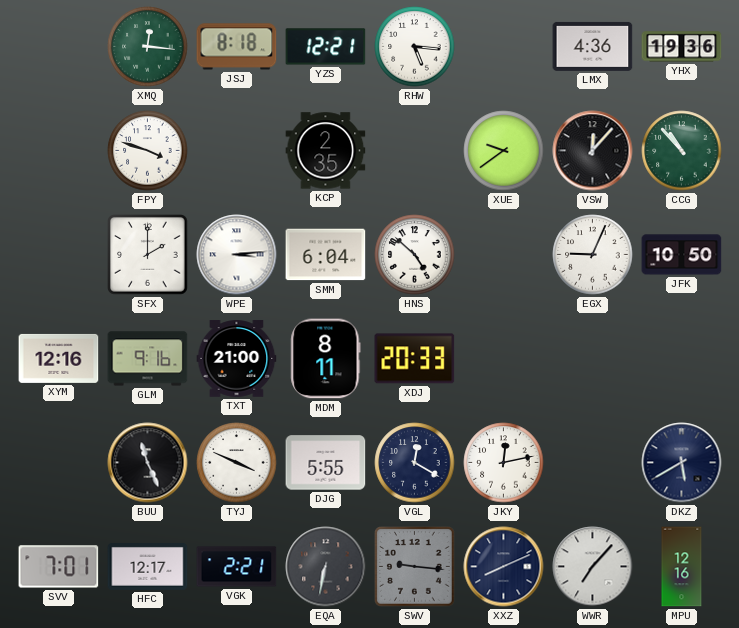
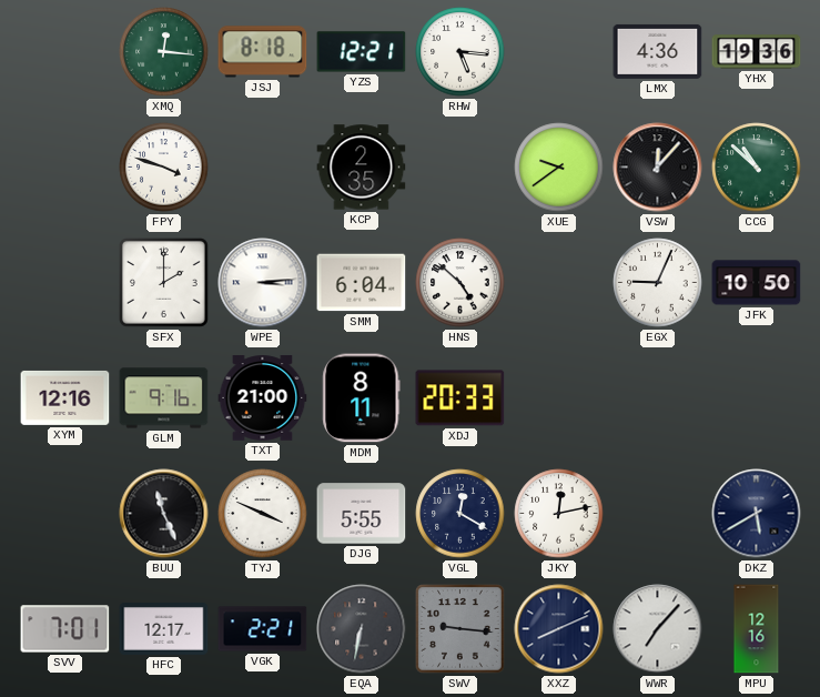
CCG: 10:53 -> 10:52 (757, 168)
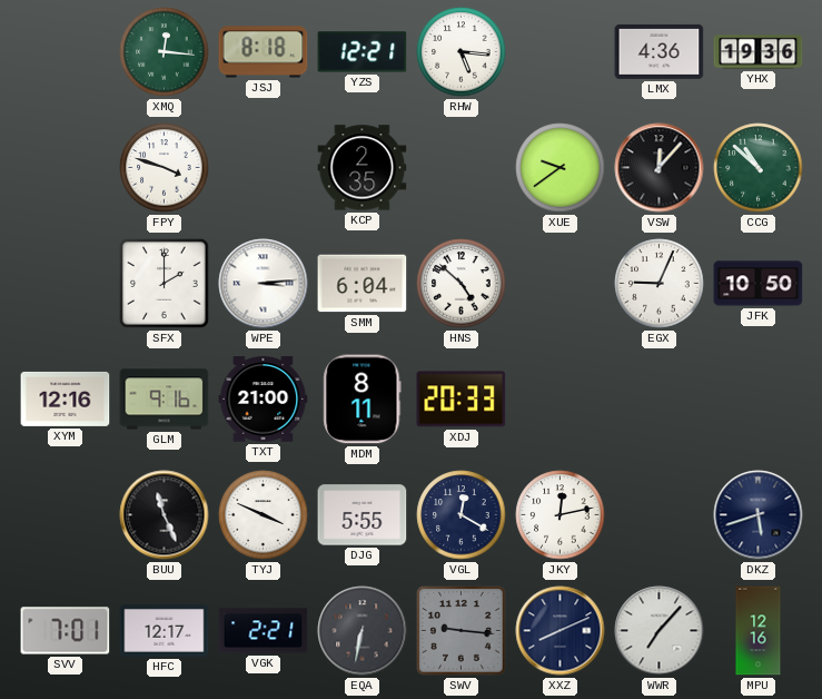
DKZ: 5:40 -> 5:42 (759, 515)
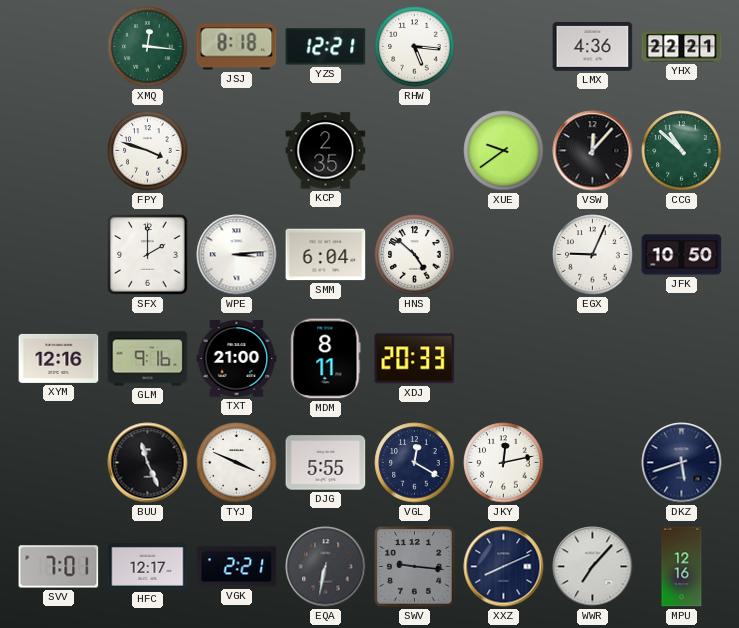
YHX: 19:36 -> 22:21 (682, 47)
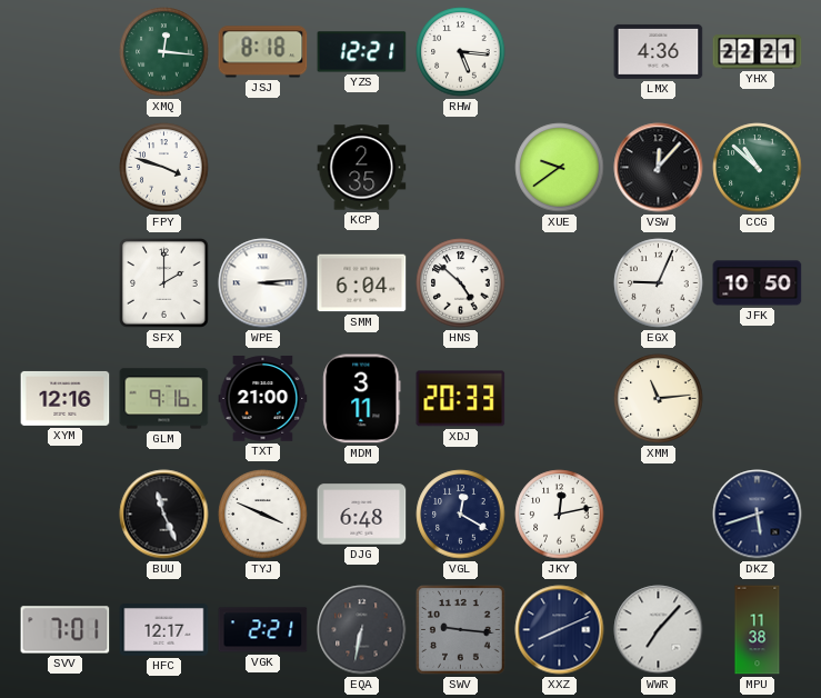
MDM: 8:11 -> 3:11 (362, 399)
XMM: none -> 11:14 (659, 399)
DJG: 5:55 -> 6:48 (362, 515)
MPU: 12:16 -> 11:38 (758, 630)
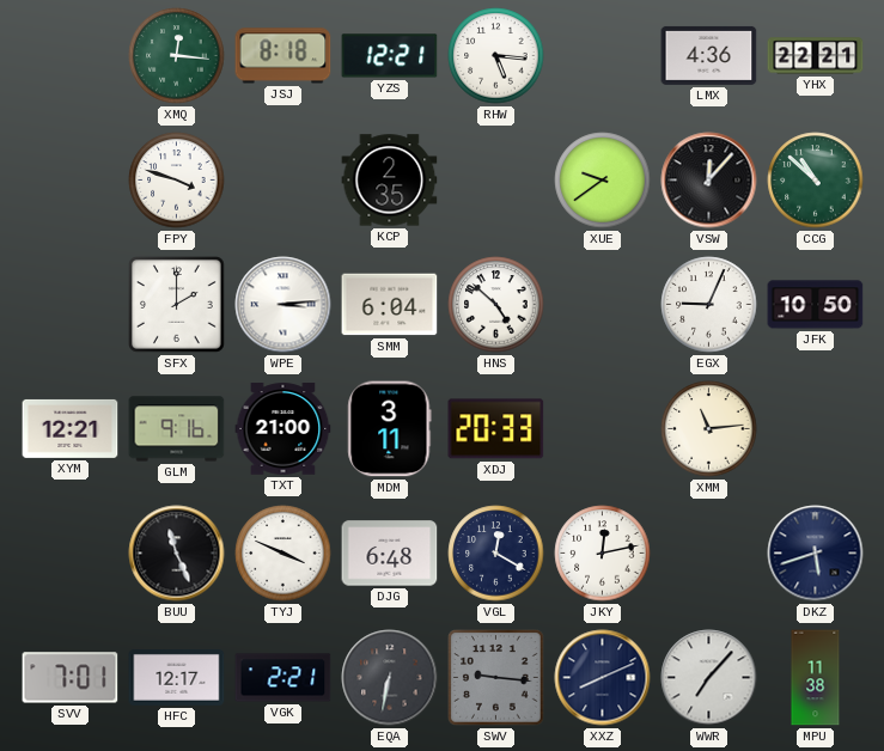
XYM: 12:16 -> 12:21 (71, 428)
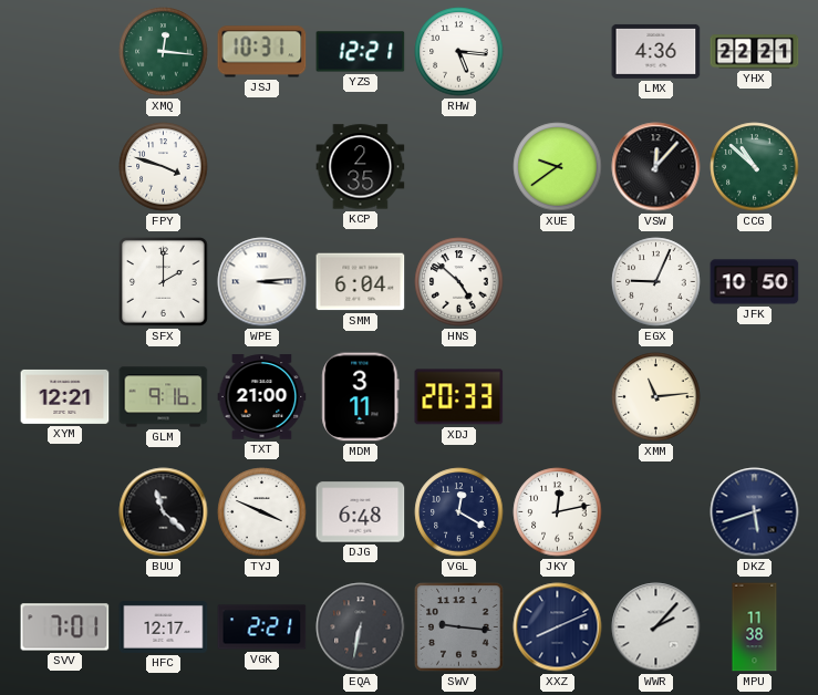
JSJ: 8:18 -> 10:31 (262, 52)
BUU: 11:26 -> 11:22 (164, 512)
WWR: 7:07 -> 2:07 (656, 627)
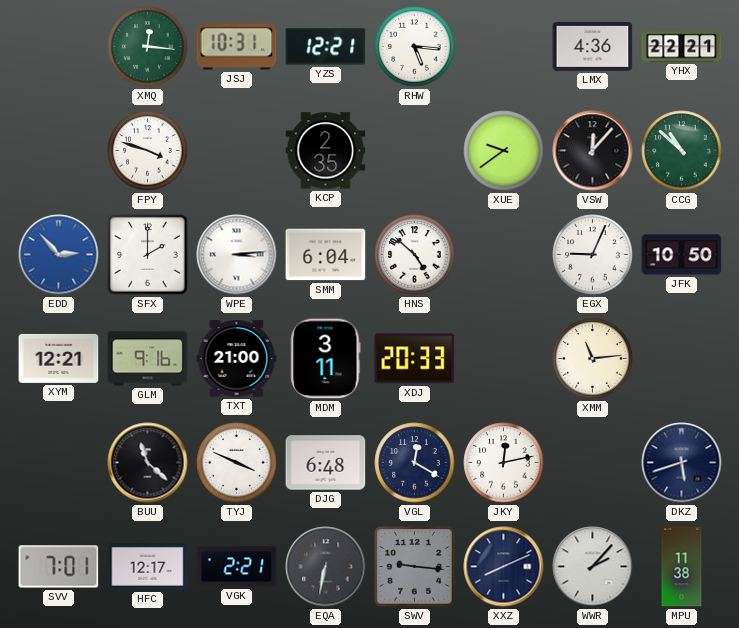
EDD: none -> 2:53 (59, 255)
